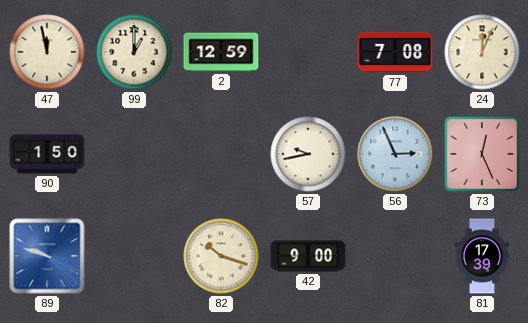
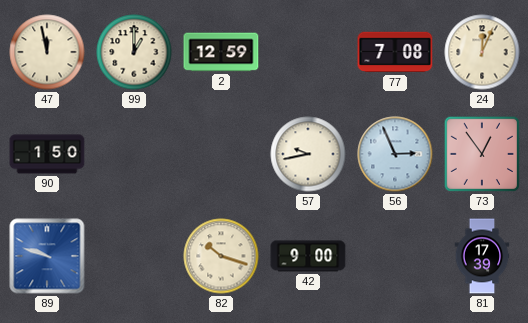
73: 12:26 -> 12:54 (482, 154)
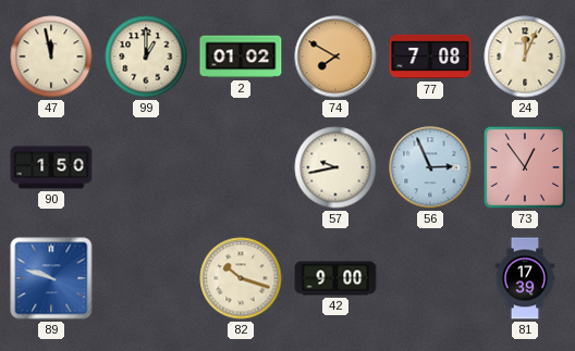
2: 12:59 -> 01:02 (241, 57)
74: none -> 7:50 (335, 57)
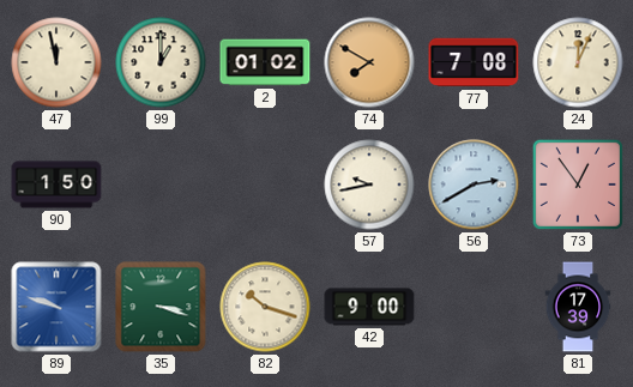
56: 2:56 -> 2:40 (474, 185)
35: none -> 3:18 (161, 307)
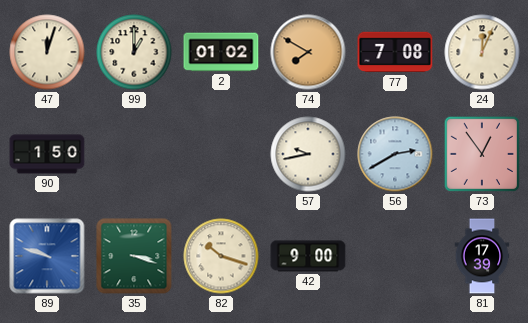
47: 11:58 -> 12:03 (47, 52)
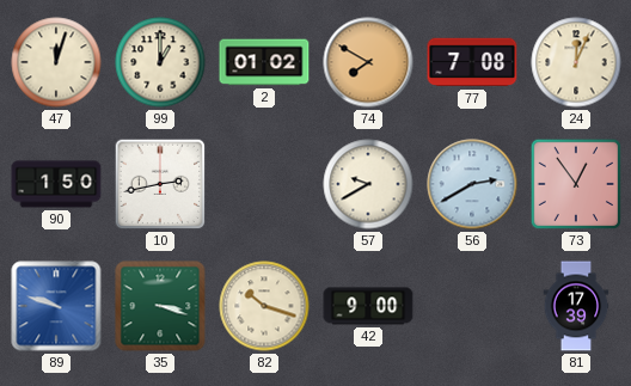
10: none -> 2:43 (160, 184)
57: 9:43 -> 9:40 (368, 184)
